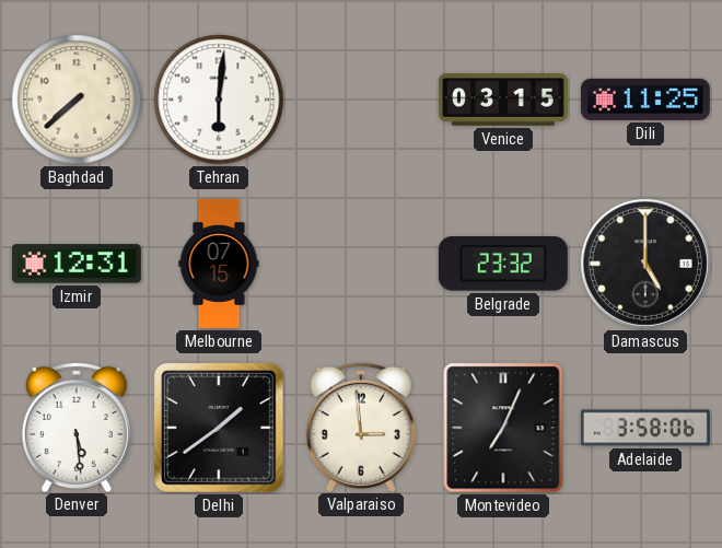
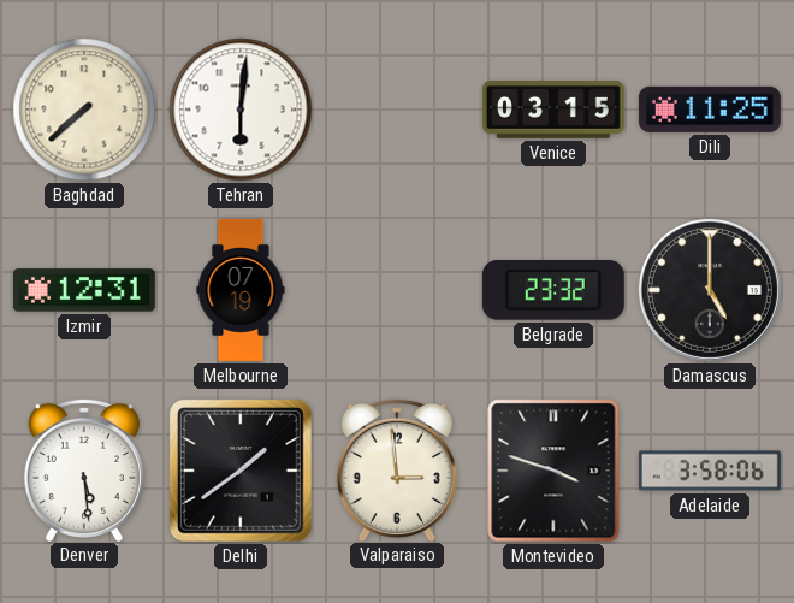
Melbourne: 07:15 -> 07:19 (241, 290)
Montevideo: 7:04 -> 3:48 (553, 471)
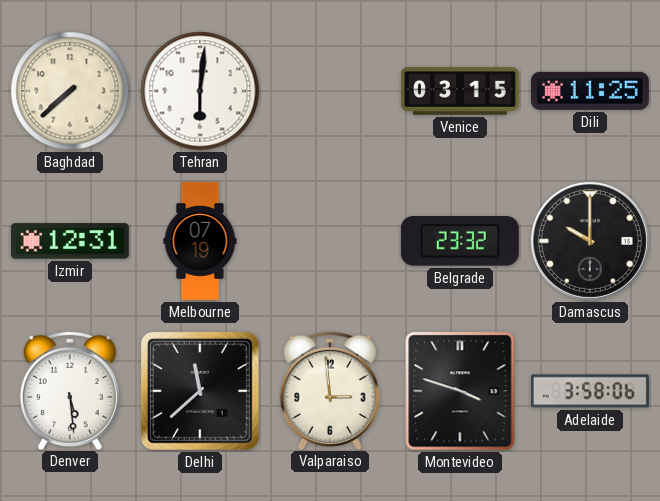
Damascus: 5:00 -> 10:00 (590, 241)
Delhi: 1:39 -> 11:38 (200, 391)
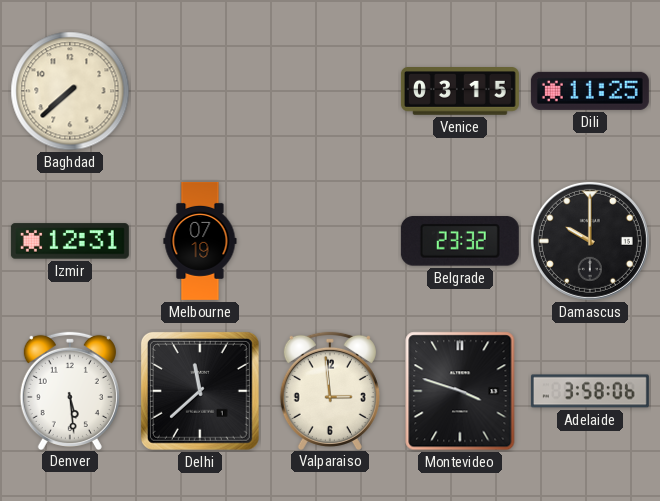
Tehran: 6:01 -> none (200, 91)
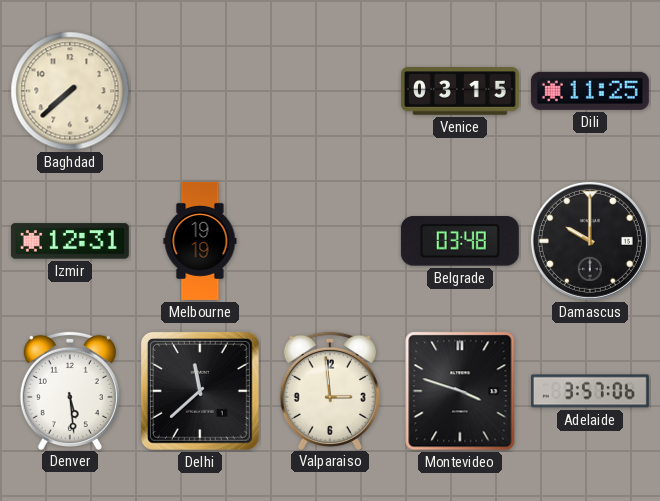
Melbourne: 07:19 -> 19:19 (200, 241)
Belgrade: 23:32 -> 03:48 (460, 241)
Adelaide: 3:58 -> 3:57 (590, 391)
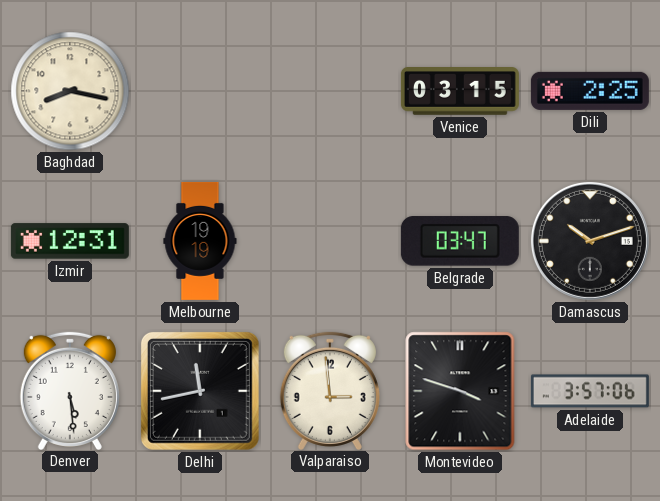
Baghdad: 7:38 -> 8:17 (70, 91)
Dili: 11:25 -> 2:25 (590, 91)
Belgrade: 03:48 -> 03:47 (460, 241)
Damascus: 10:00 -> 10:12 (590, 241)
Delhi: 11:38 -> 11:43 (200, 391)
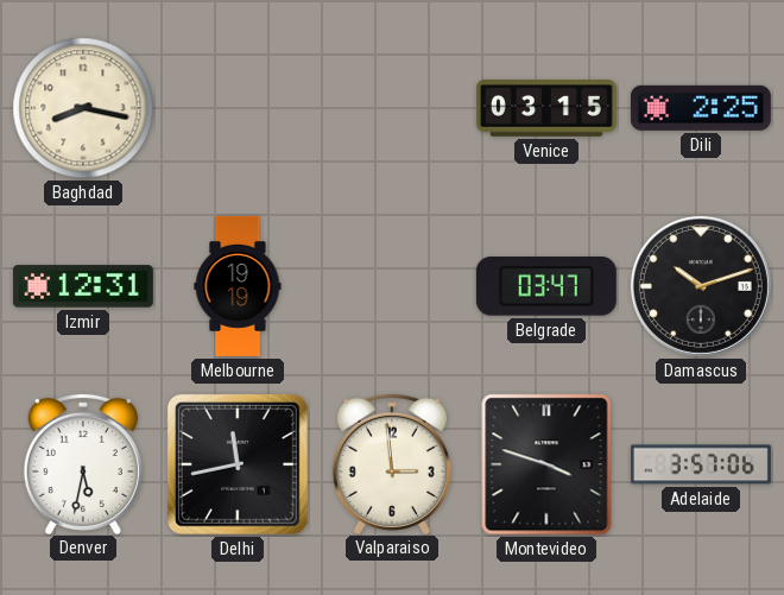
Denver: 5:29 -> 5:32 (83, 463)
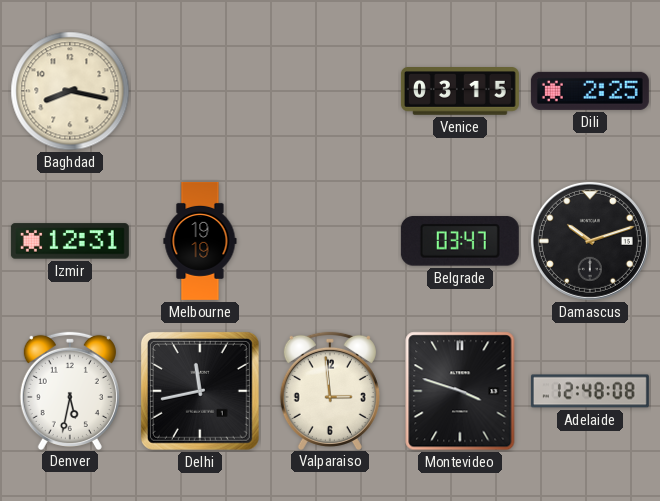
Adelaide: 3:57 -> 12:48 (590, 391)
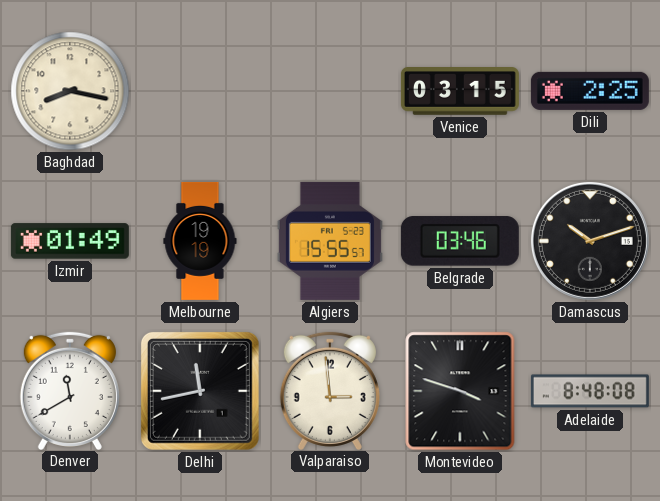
Izmir: 12:31 -> 01:49 (70, 241)
Algiers: none -> 15:55 (330, 241)
Belgrade: 03:47 -> 03:46 (460, 241)
Denver: 5:32 -> 11:40 (70, 390)
Adelaide: 12:48 -> 8:48 (590, 391)
